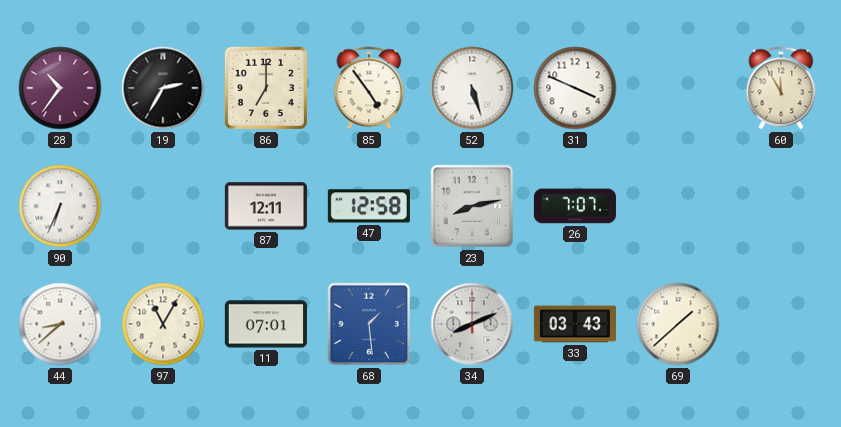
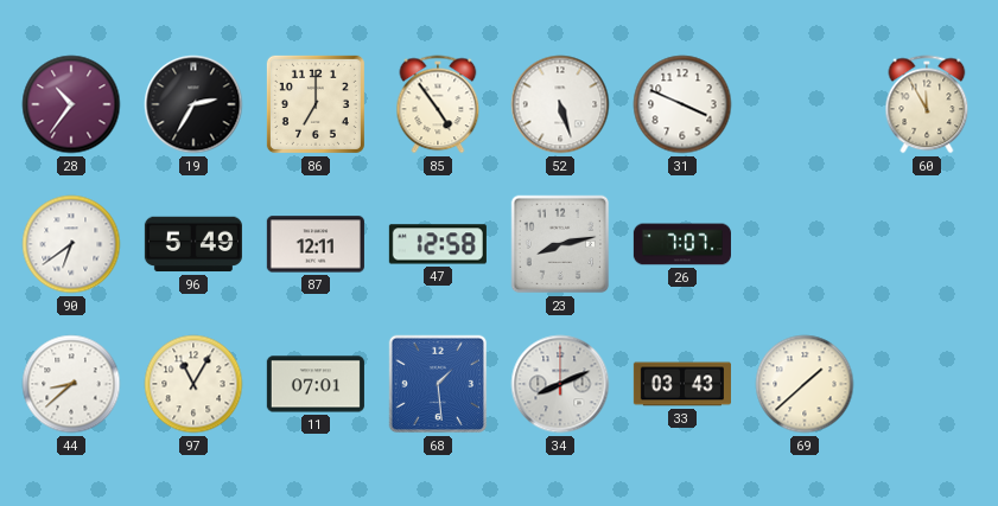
90: 6:34 -> 6:39 (71, 244)
96: none -> 5:49 (193, 244)
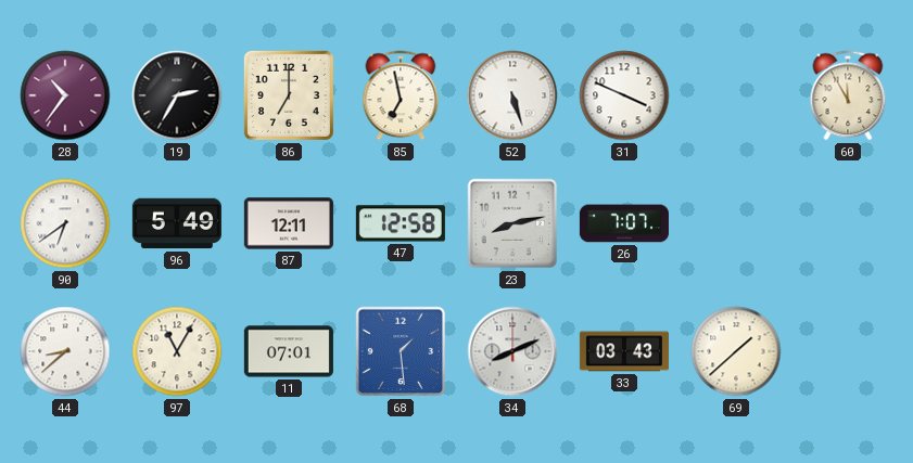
85: 4:54 -> 6:58 (401, 95)
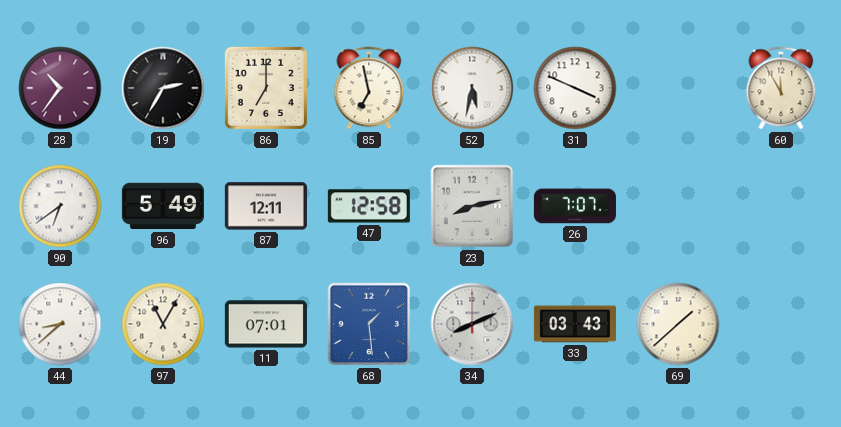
52: 5:27 -> 5:32 (472, 88)
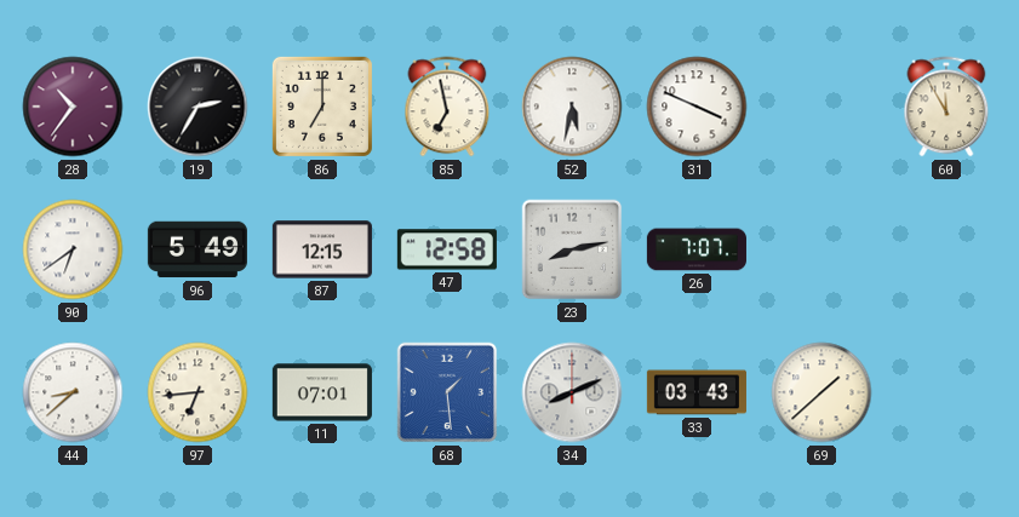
87: 12:11 -> 12:15 (322, 249)
97: 11:05 -> 6:44 (197, 392)
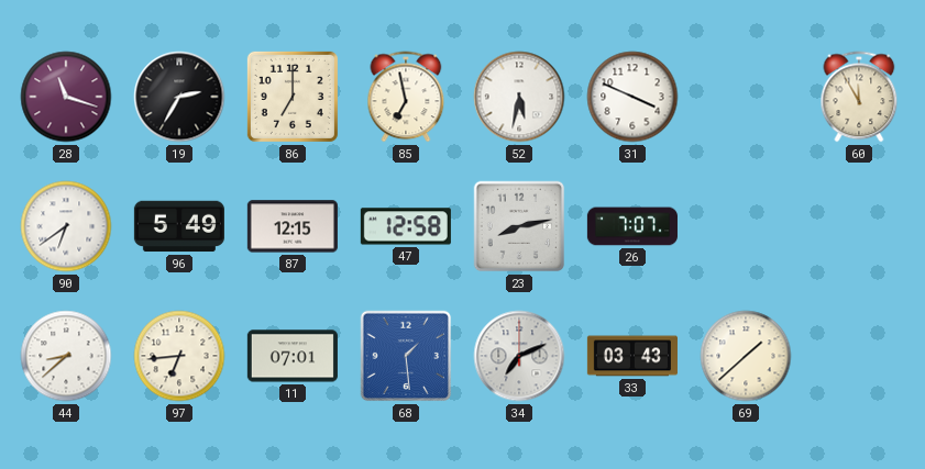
28: 10:36 -> 11:18 (66, 97)
34: 8:11 -> 7:11 (519, 356)
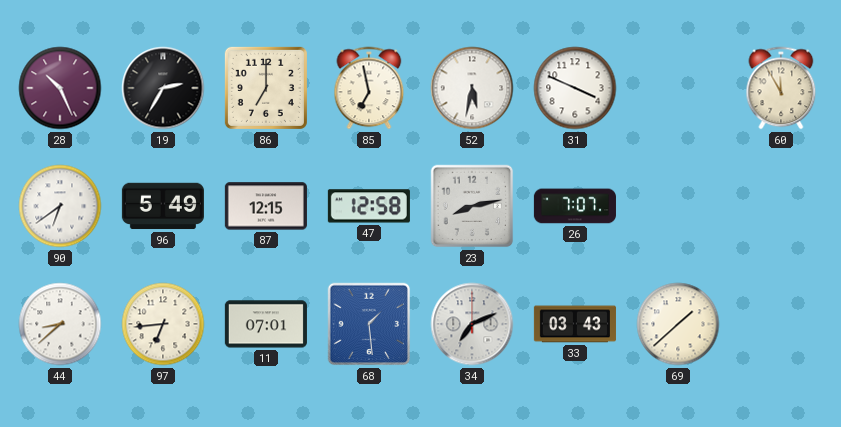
28: 11:18 -> 10:26 (60, 88)
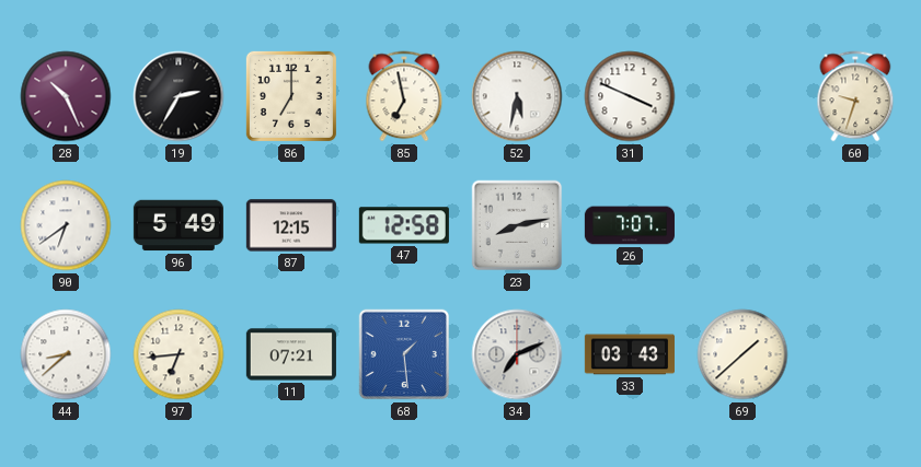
60: 11:55 -> 9:33 (855, 96)
11: 07:01 -> 07:21 (291, 354)
